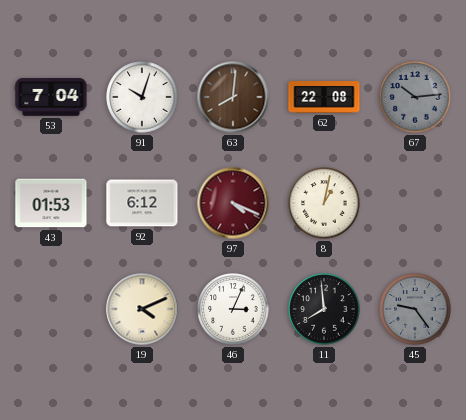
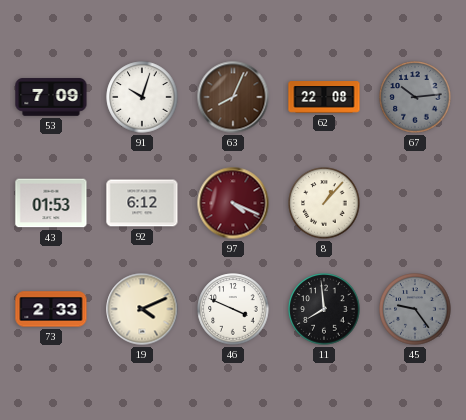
53: 7:04 -> 7:09 (51, 97)
63: 8:01 -> 8:04 (233, 97)
8: 1:02 -> 1:07 (324, 203)
73: none -> 2:33 (51, 309)
46: 3:04 -> 3:49 (233, 309)
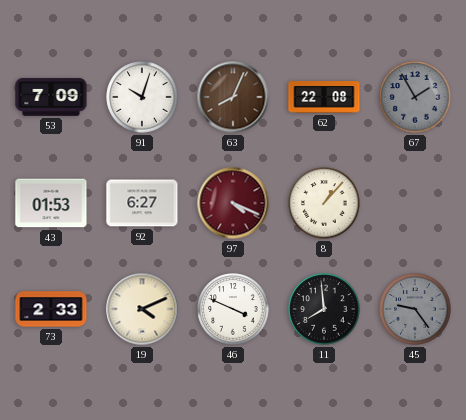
67: 10:14 -> 1:55 (415, 97)
92: 6:12 -> 6:27 (142, 203)
